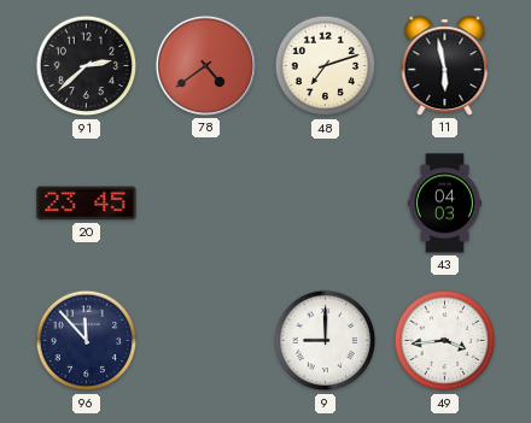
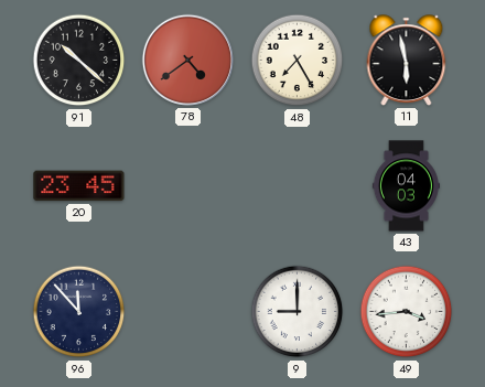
91: 2:38 -> 10:22 (79, 61)
48: 7:12 -> 7:25 (298, 61)
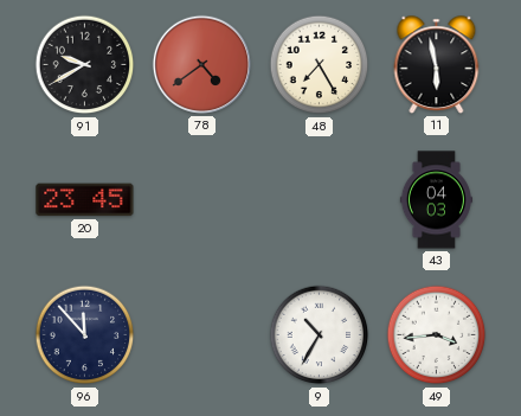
91: 10:22 -> 9:40 (85, 65)
9: 9:00 -> 10:35 (320, 335)
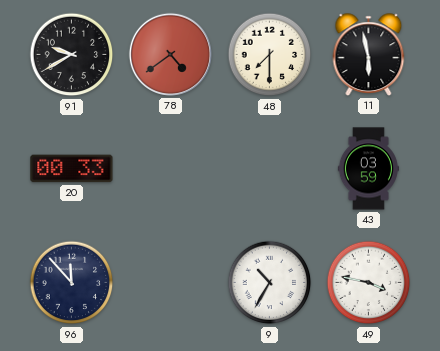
48: 7:25 -> 7:30 (270, 55)
20: 23:45 -> 00:33 (72, 169)
43: 04:03 -> 03:59 (368, 169)
49: 3:44 -> 3:47 (369, 283)
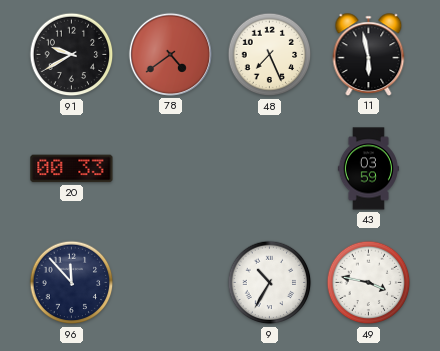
48: 7:30 -> 7:26 (270, 55)
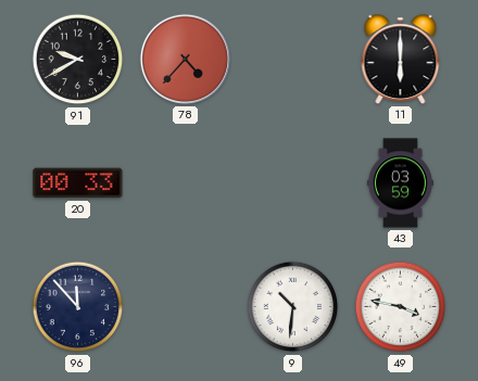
78: 4:39 -> 4:37 (185, 59)
48: 7:26 -> none (270, 55)
11: 5:58 -> 6:00 (401, 60)
9: 10:35 -> 10:31 (293, 307)
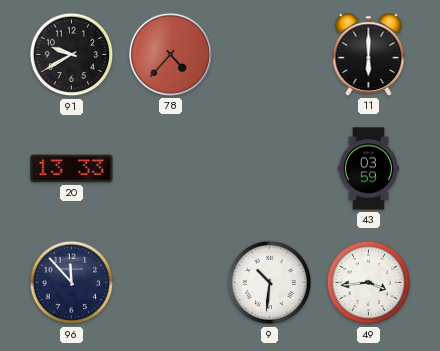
20: 00:33 -> 13:33 (72, 169)
49: 3:47 -> 3:44 (369, 283)
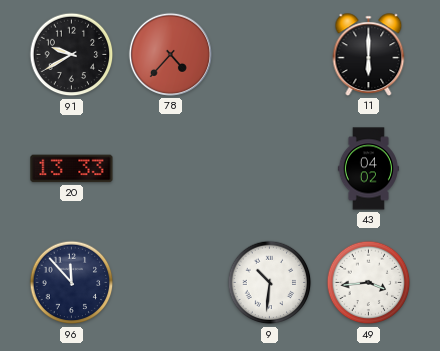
43: 03:59 -> 04:02 (368, 169)
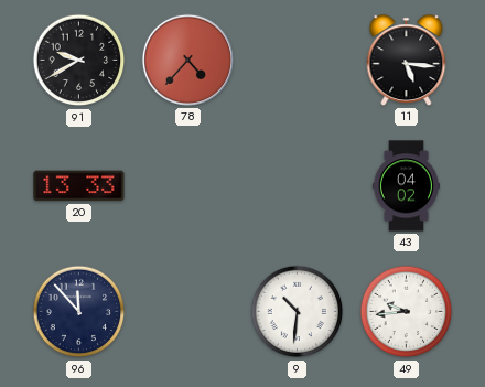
11: 6:00 -> 5:16 (407, 61)
49: 3:44 -> 9:44 (407, 312)
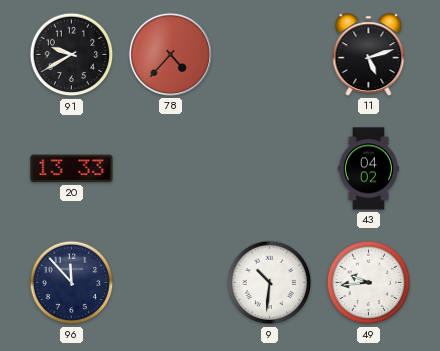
11: 5:16 -> 5:12 (369, 55)
